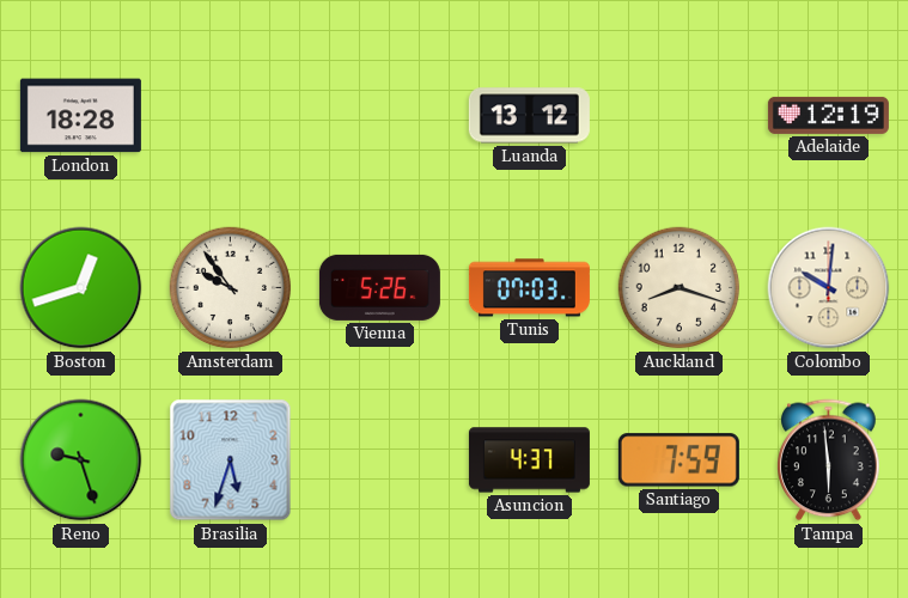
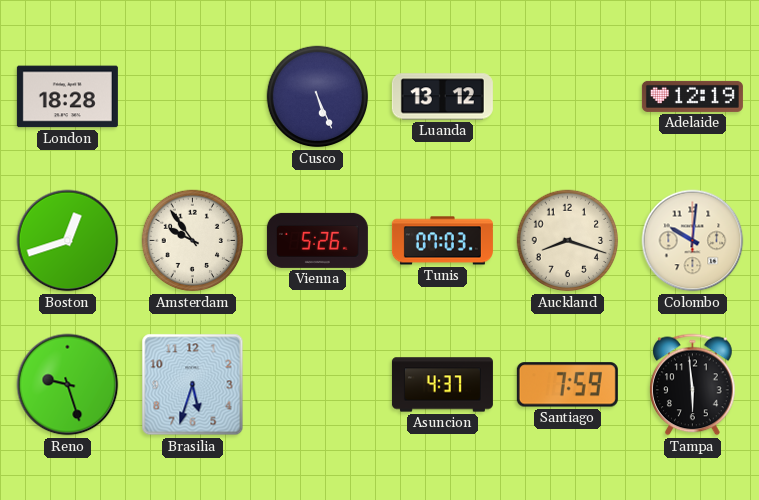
Cusco: none -> 5:26 (318, 97)
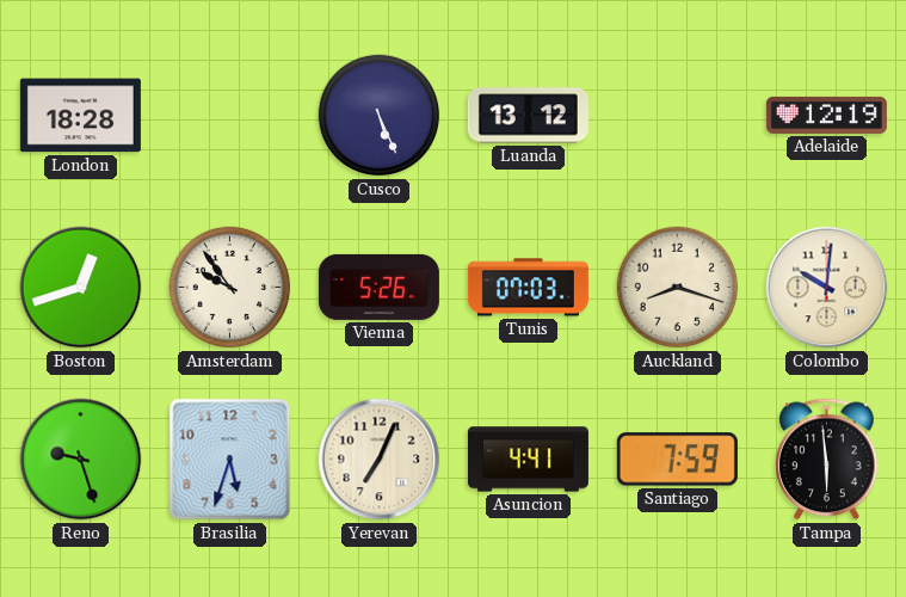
Yerevan: none -> 7:04 (380, 460)
Asuncion: 4:37 -> 4:41 (528, 460)
